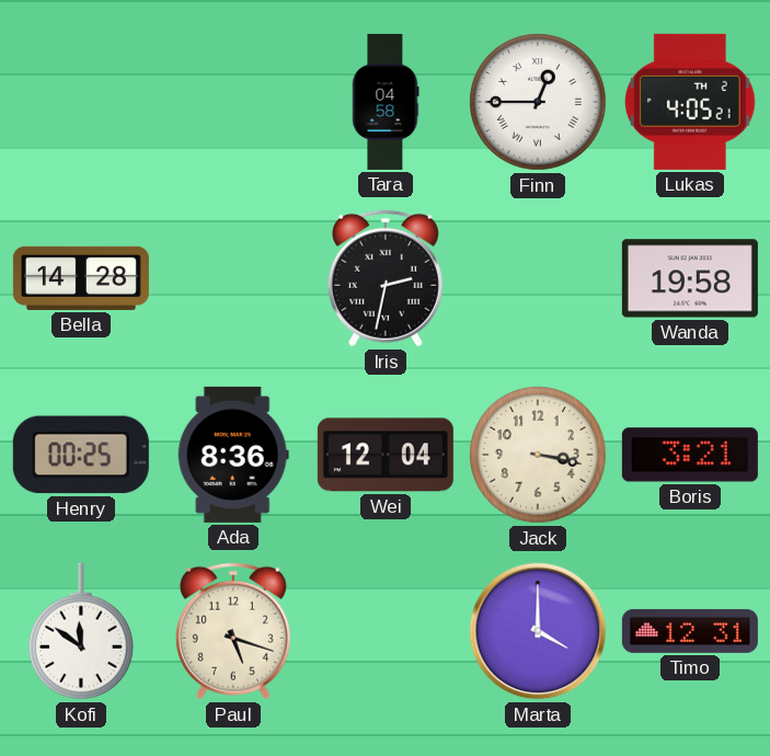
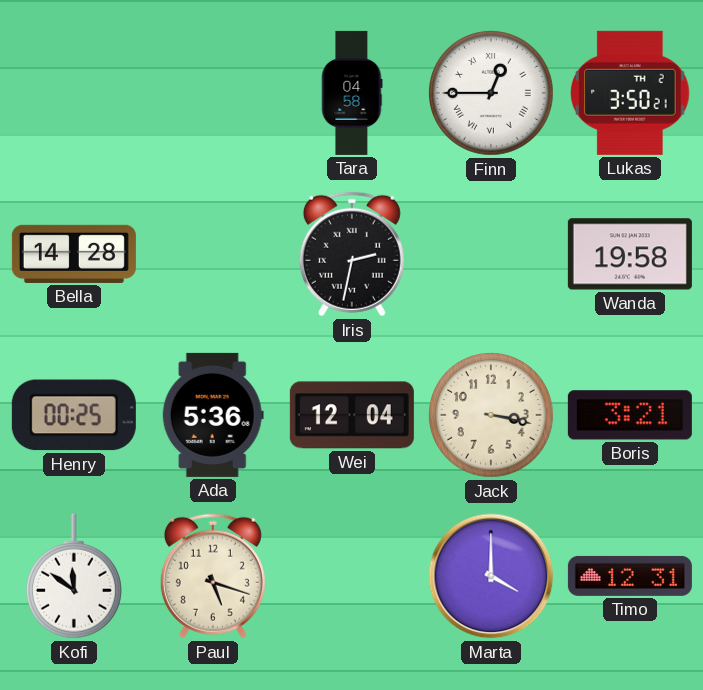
Lukas: 4:05 -> 3:50 (631, 93)
Ada: 8:36 -> 5:36 (213, 415)
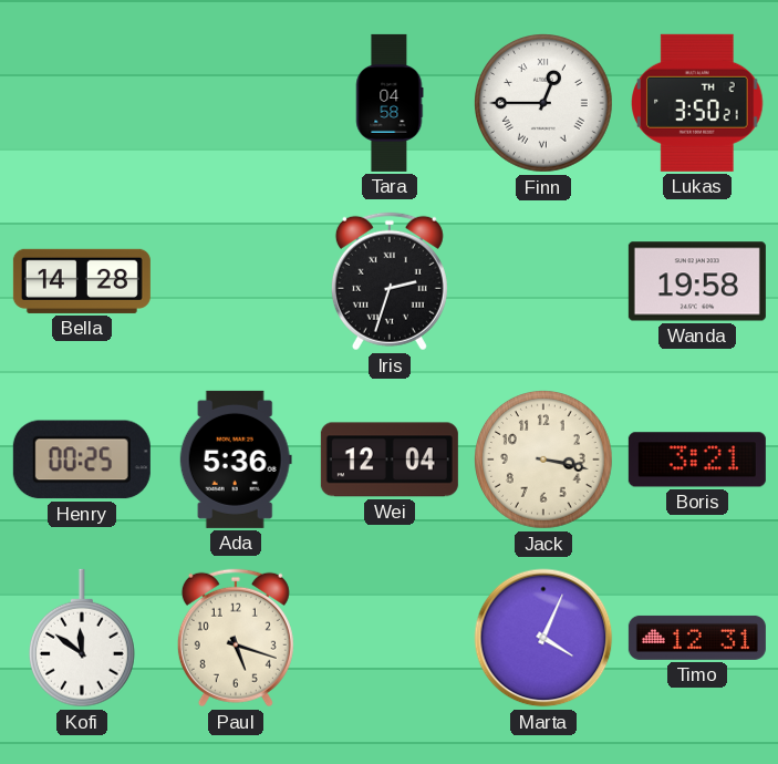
Iris: 2:32 -> 2:33 (390, 281)
Marta: 4:00 -> 4:04 (543, 638)
